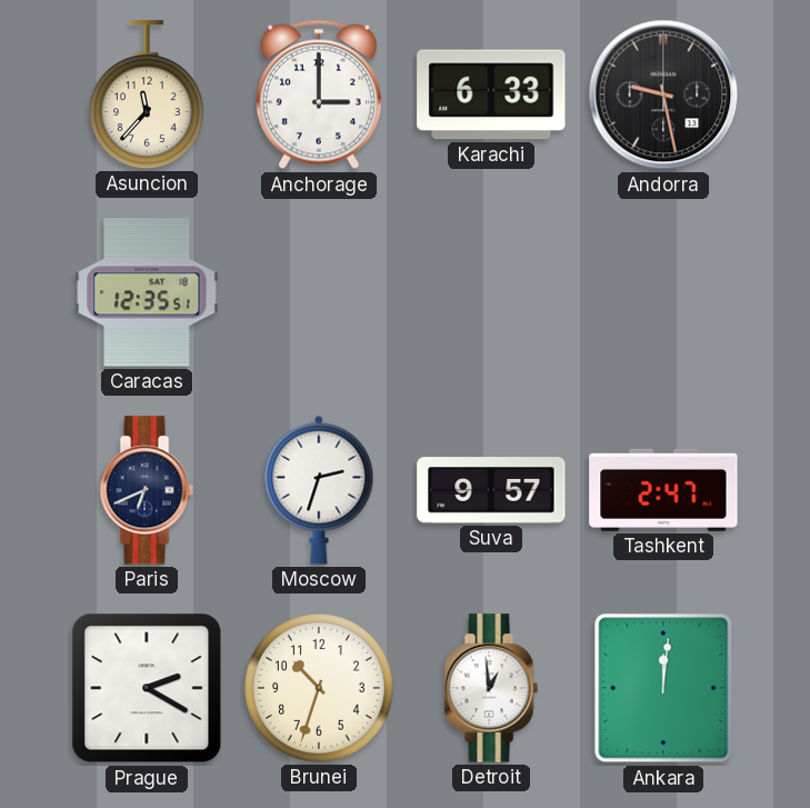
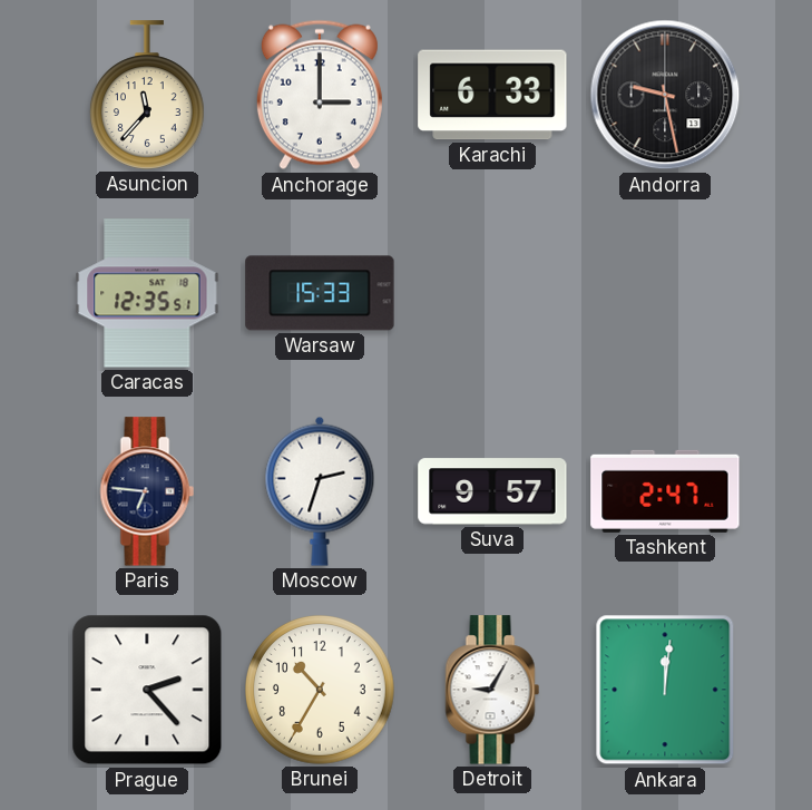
Warsaw: none -> 15:33 (320, 293)
Paris: 6:41 -> 6:46 (147, 491)
Prague: 2:20 -> 2:23 (147, 690)
Brunei: 10:33 -> 10:35 (321, 691)
Detroit: 12:59 -> 9:05 (492, 690)
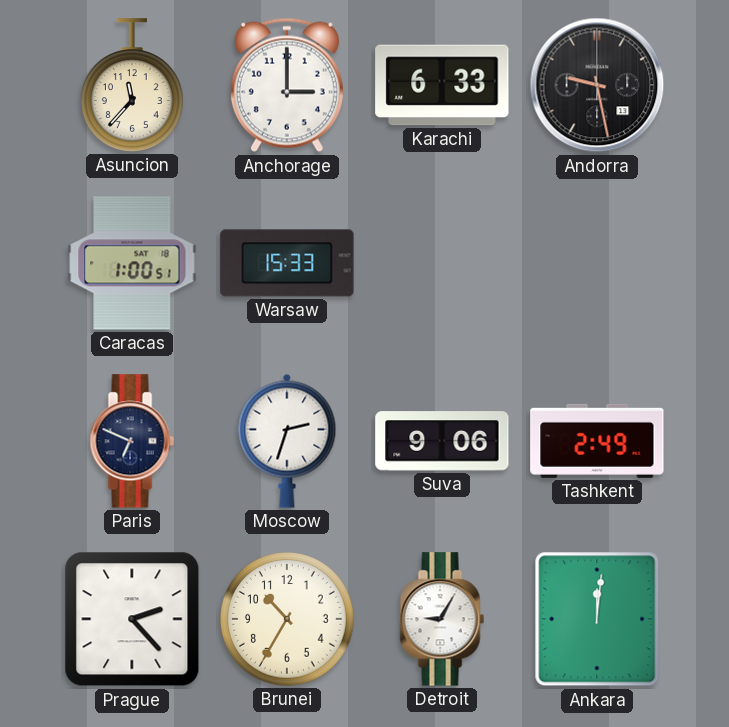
Caracas: 12:35 -> 1:00 (132, 263)
Paris: 6:46 -> 6:49 (132, 441)
Suva: 9:57 -> 9:06 (442, 441)
Tashkent: 2:47 -> 2:49 (597, 441)
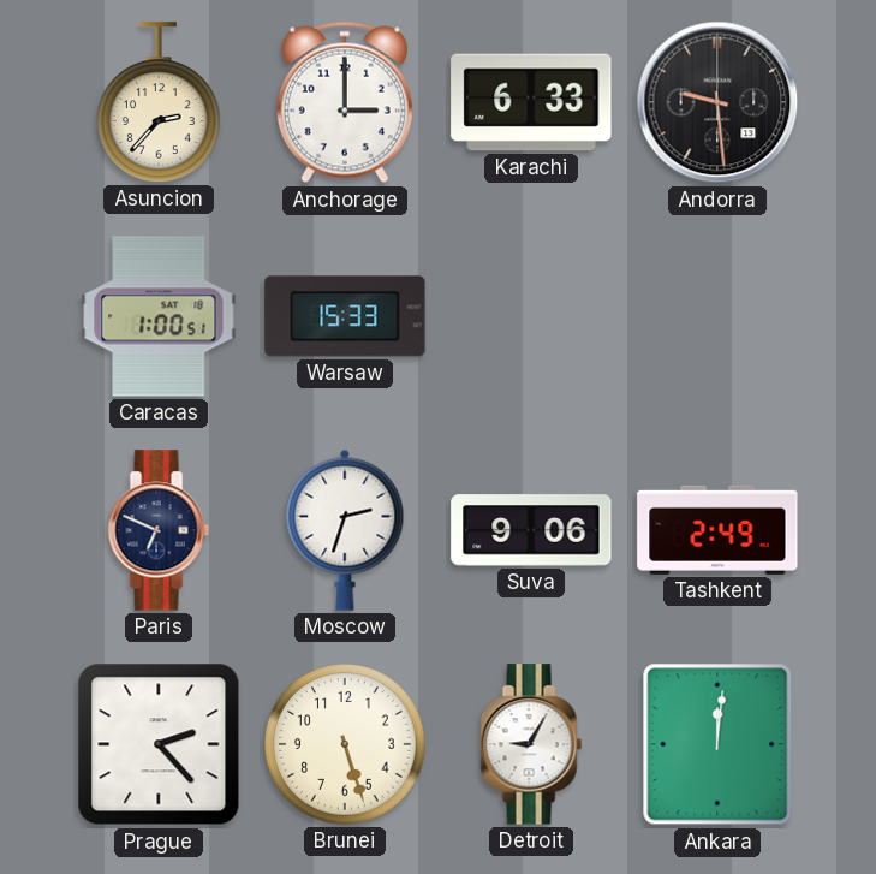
Asuncion: 11:37 -> 2:37 (159, 102)
Andorra: 9:28 -> 9:29 (717, 102)
Brunei: 10:35 -> 5:27 (346, 745)
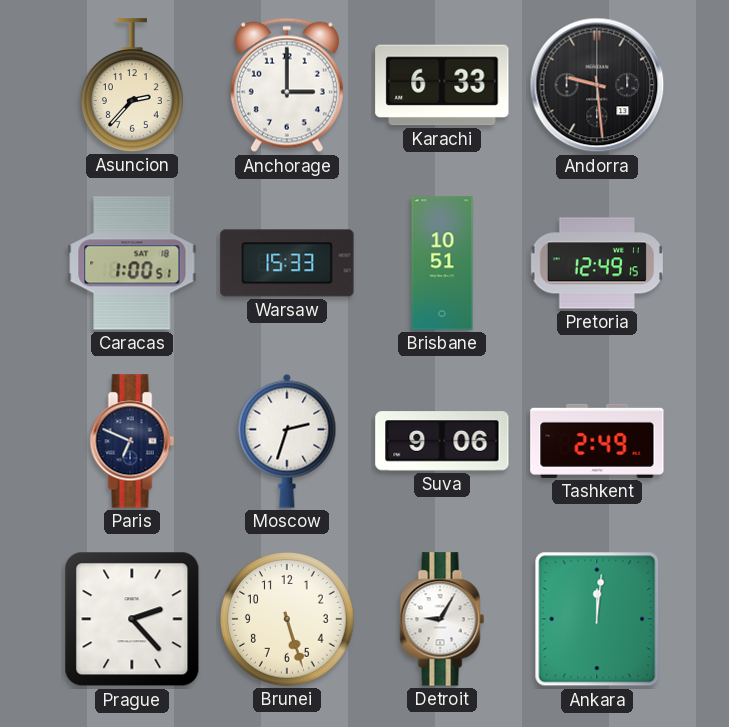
Brisbane: none -> 10:51 (442, 263)
Pretoria: none -> 12:49 (597, 263)
